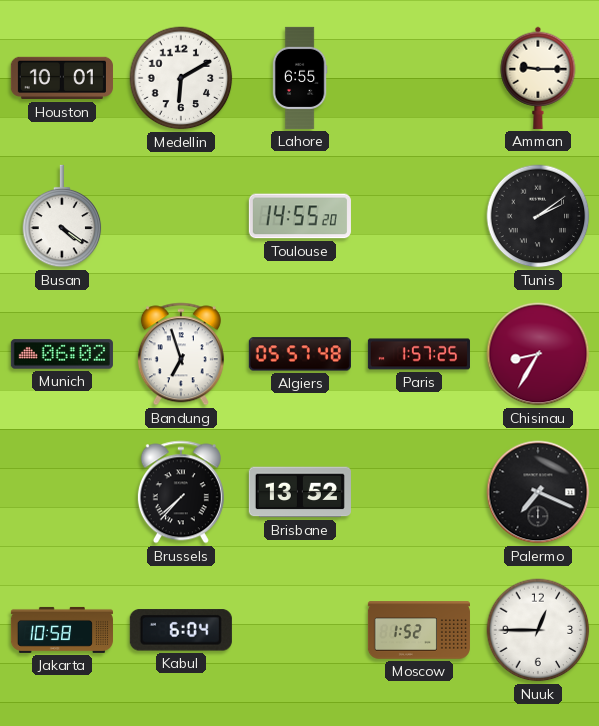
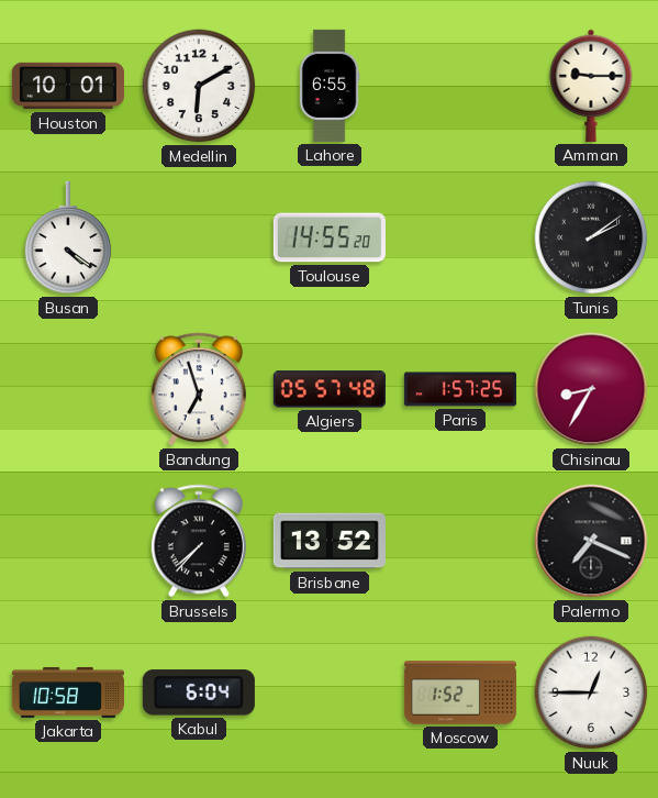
Munich: 06:02 -> none (62, 354)
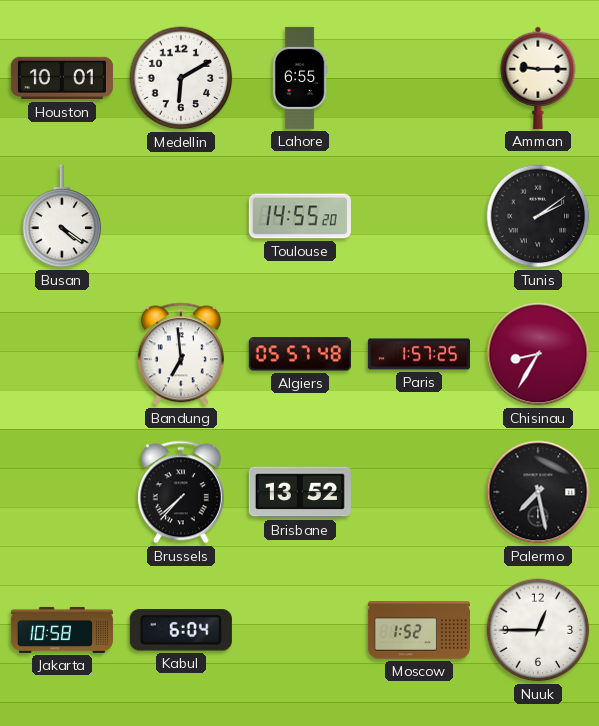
Bandung: 6:57 -> 6:59 (181, 354)
Palermo: 7:19 -> 7:28 (538, 492)
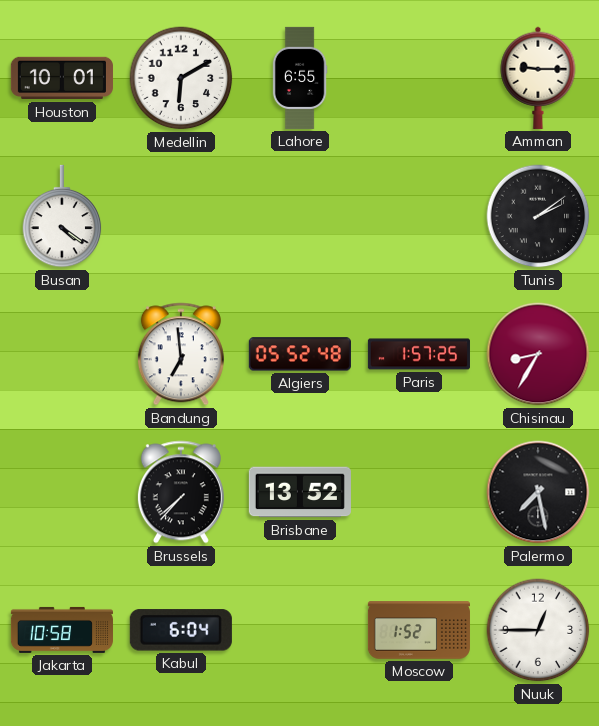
Toulouse: 14:55 -> none (300, 216)
Algiers: 05:57 -> 05:52 (300, 354)
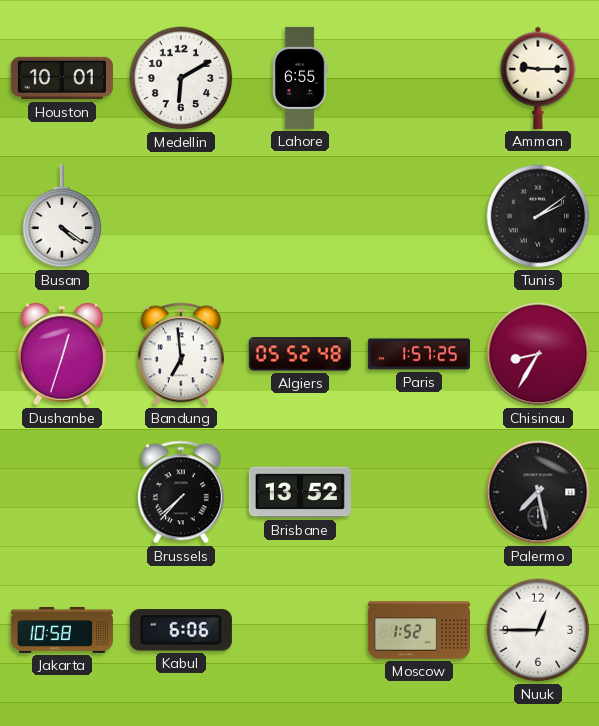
Dushanbe: none -> 12:33 (62, 354)
Kabul: 6:04 -> 6:06 (181, 630)
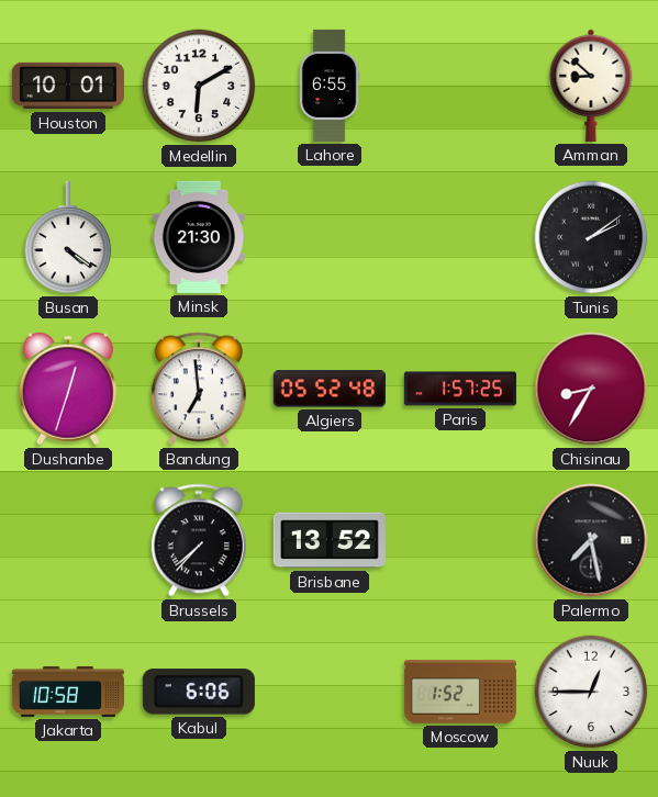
Amman: 9:15 -> 8:52 (591, 86)
Minsk: none -> 21:30 (198, 237)
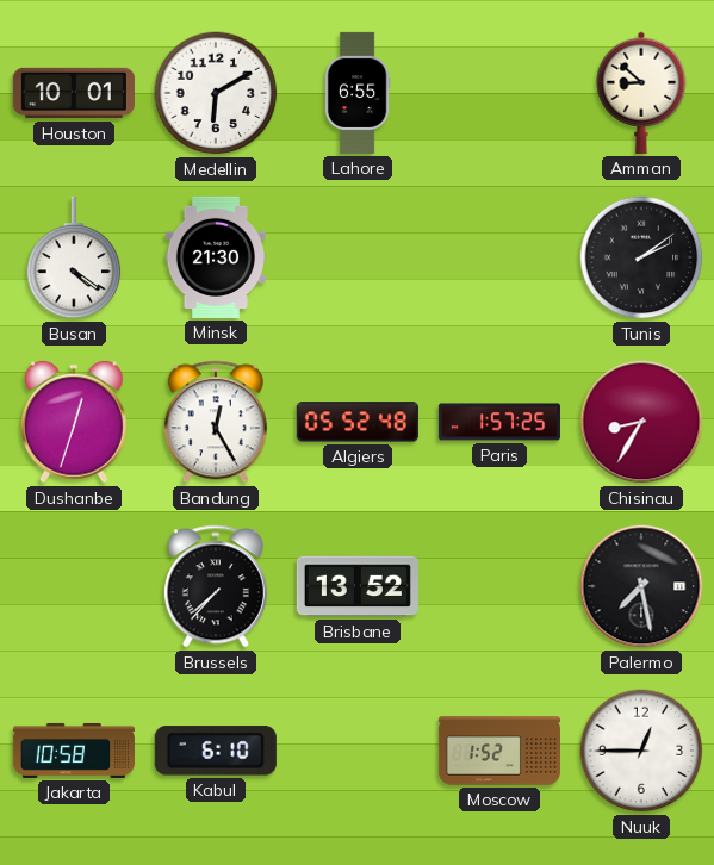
Bandung: 6:59 -> 12:25 (216, 422)
Kabul: 6:06 -> 6:10 (216, 751)
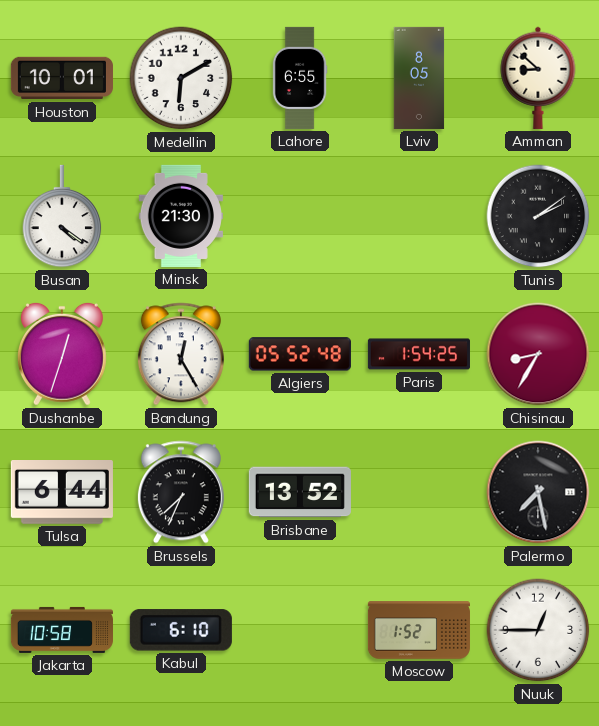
Lviv: none -> 8:05 (419, 78)
Paris: 1:57 -> 1:54 (419, 354)
Tulsa: none -> 6:44 (62, 493)
Brussels: 7:37 -> 7:34 (181, 492)
